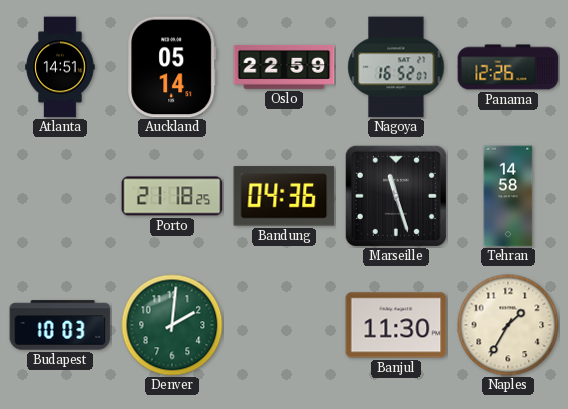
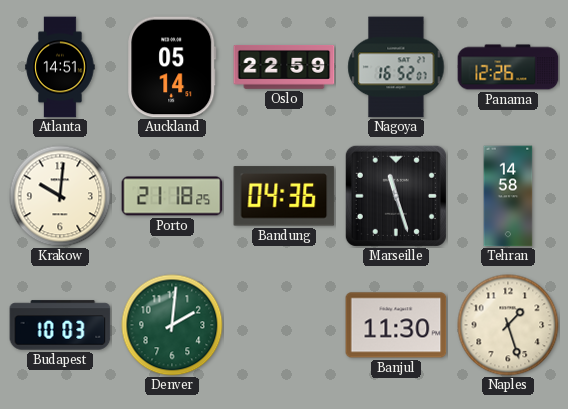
Krakow: none -> 10:01 (60, 196)
Naples: 1:35 -> 1:27 (508, 325)
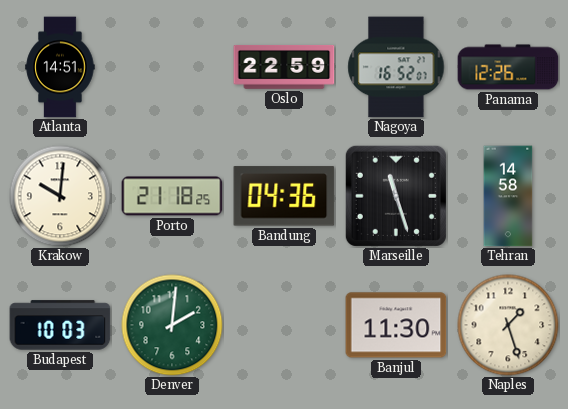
Auckland: 05:14 -> none (172, 67)
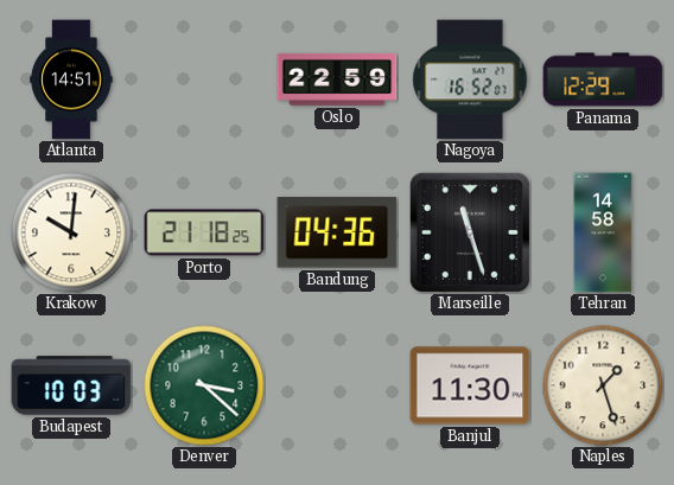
Panama: 12:26 -> 12:29 (603, 79)
Denver: 2:01 -> 3:22 (204, 385)
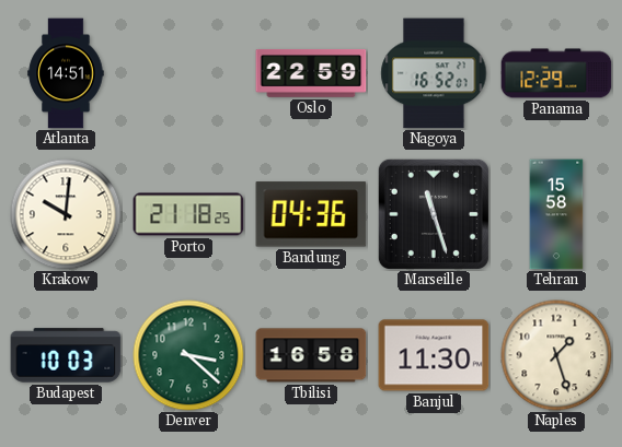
Tehran: 14:58 -> 15:58 (556, 214)
Tbilisi: none -> 16:58 (311, 355)
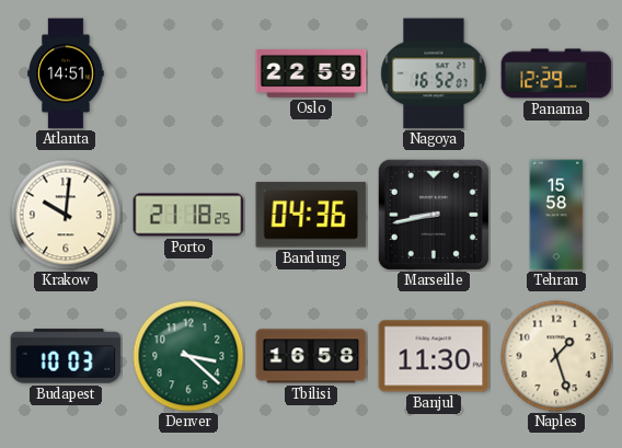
Marseille: 11:27 -> 8:43 (434, 215)
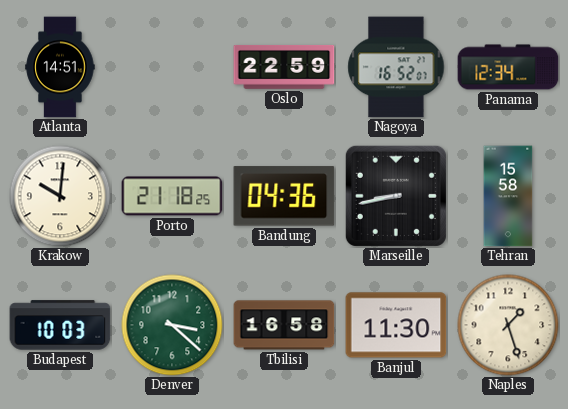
Panama: 12:29 -> 12:34 (508, 67)
